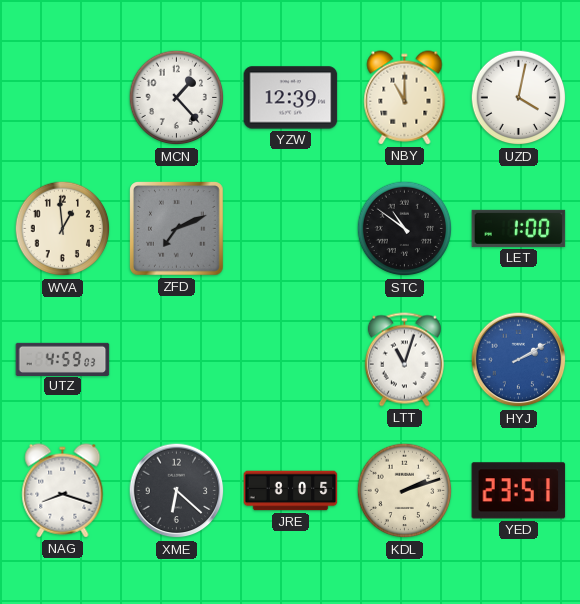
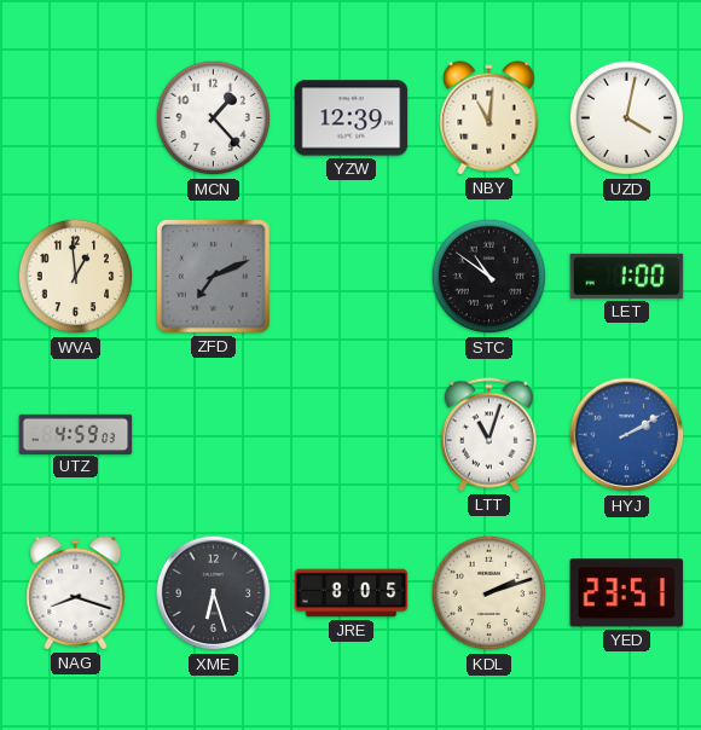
NBY: 11:00 -> 11:01 (489, 118)
XME: 6:22 -> 6:27 (214, 593)
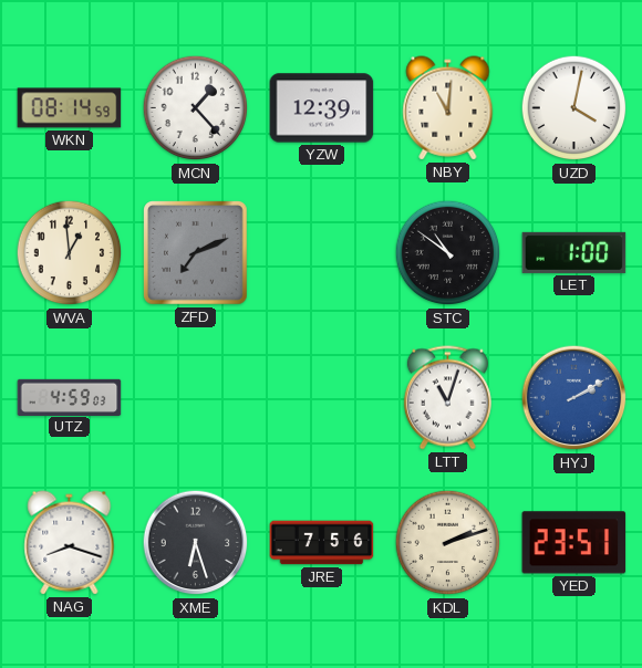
WKN: none -> 08:14 (70, 108)
JRE: 8:05 -> 7:56 (322, 543)
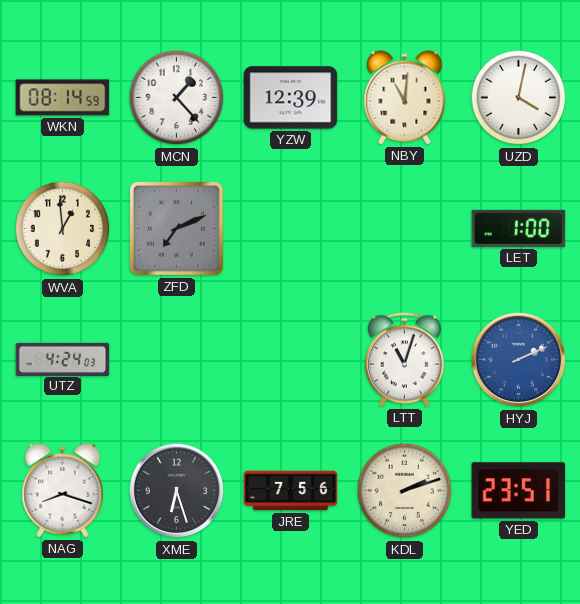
STC: 10:51 -> none (448, 253)
UTZ: 4:59 -> 4:24 (63, 359)
HYJ: 2:10 -> 2:11 (519, 360)
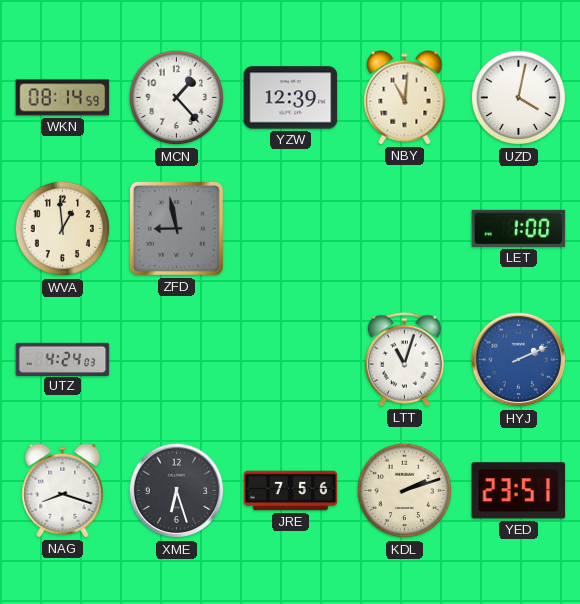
ZFD: 7:11 -> 8:58 (177, 229)
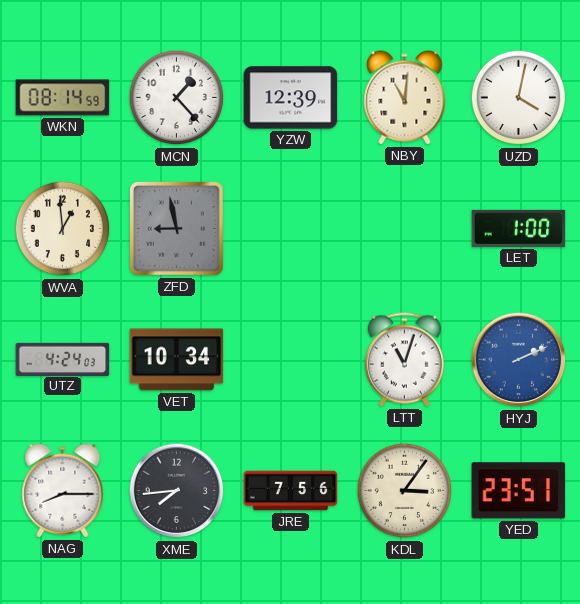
VET: none -> 10:34 (177, 360)
NAG: 8:18 -> 8:15 (63, 491)
XME: 6:27 -> 7:44 (177, 491)
KDL: 2:12 -> 3:06 (405, 491)
